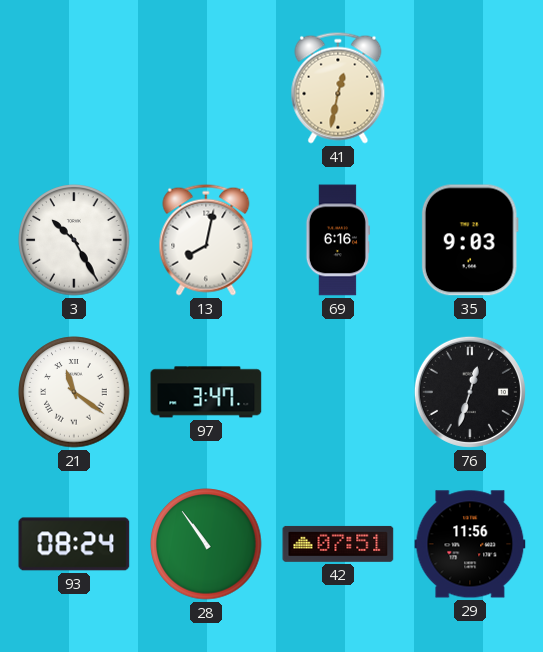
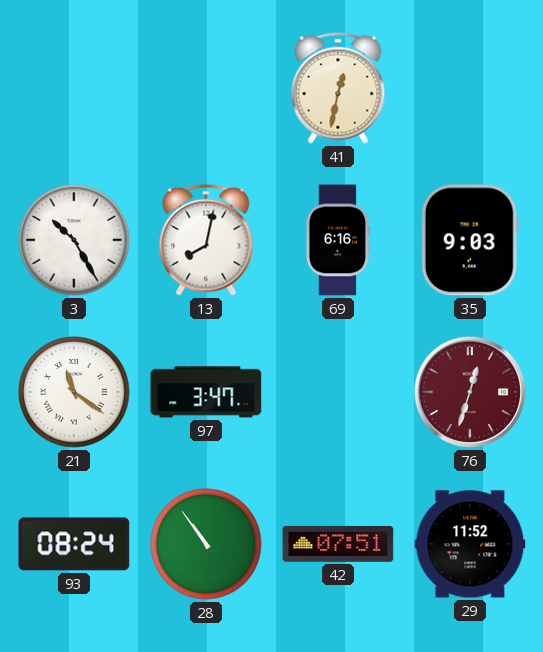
76 dial: black -> burgundy (470, 392)
29: 11:56 -> 11:52 (470, 544)
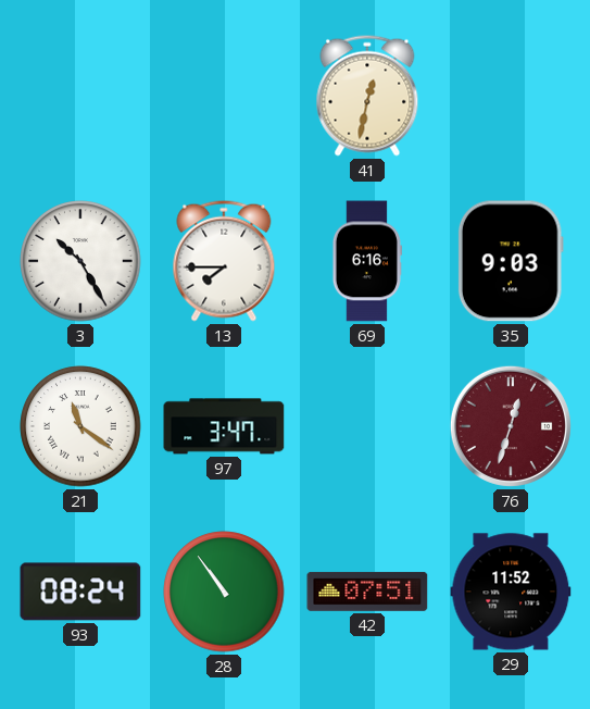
13: 8:02 -> 7:45 (224, 261)
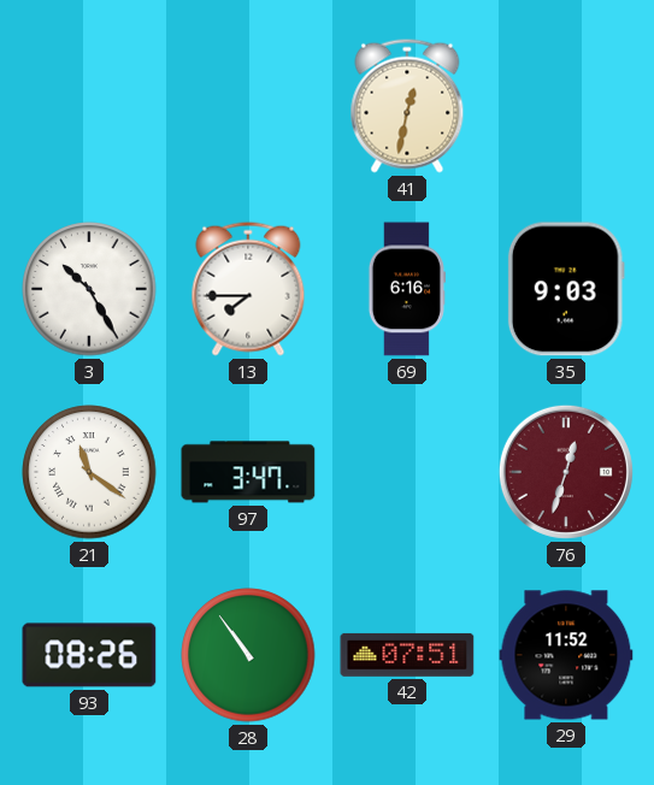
93: 08:24 -> 08:26 (89, 655)
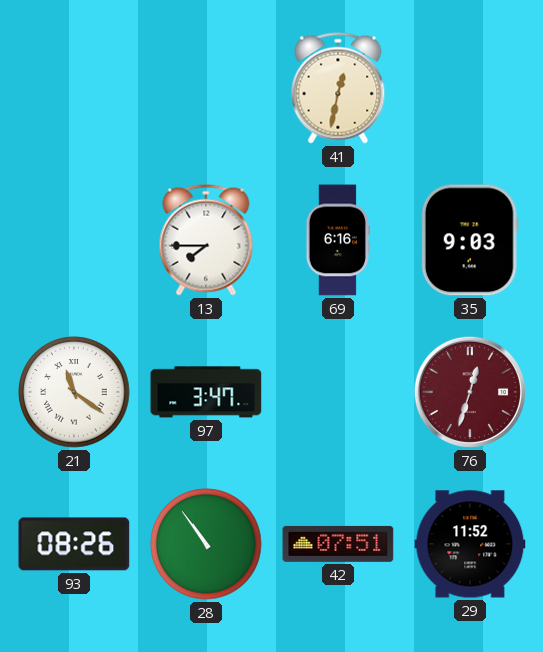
3: 10:25 -> none (89, 289)
